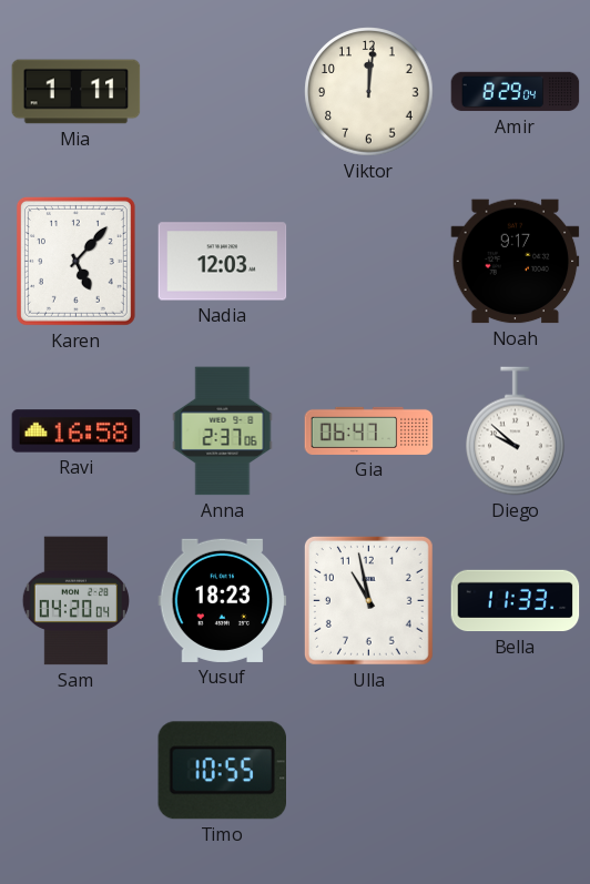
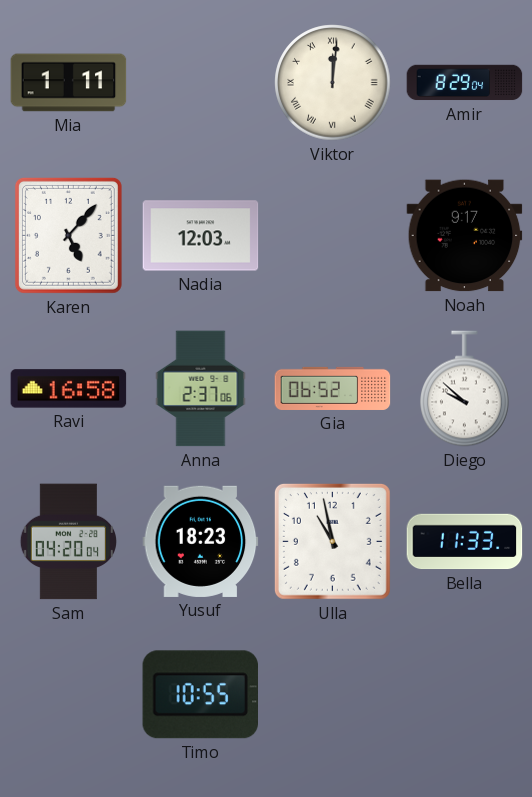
Viktor numerals: Arabic -> Roman (333, 83)
Gia: 06:47 -> 06:52 (333, 388)
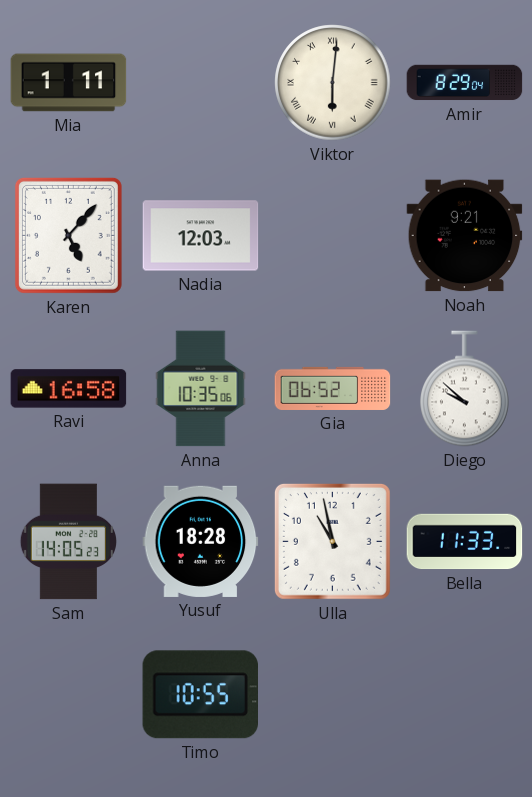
Viktor: 12:01 -> 6:01 (333, 83)
Noah: 9:17 -> 9:21 (465, 236)
Anna: 2:37 -> 10:35 (201, 389)
Sam: 04:20 -> 14:05 (68, 542)
Yusuf: 18:23 -> 18:28 (201, 541)
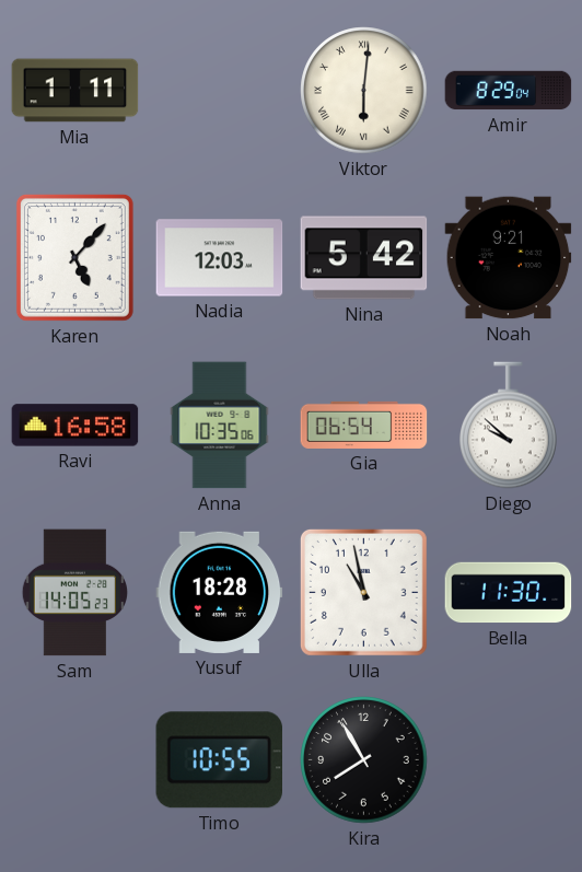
Nina: none -> 5:42 (364, 258)
Gia: 06:52 -> 06:54 (364, 425)
Bella: 11:33 -> 11:30 (509, 593)
Kira: none -> 7:55 (364, 760)
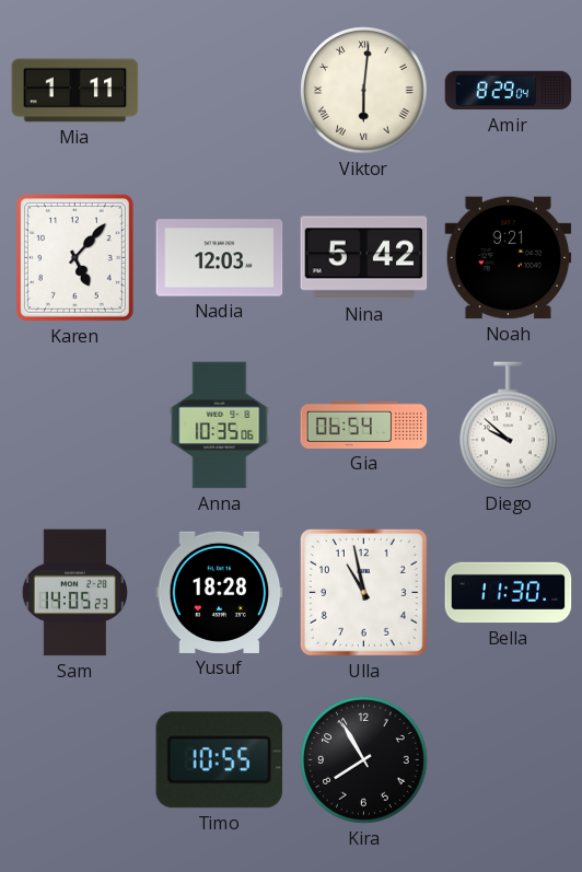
Ravi: 16:58 -> none (75, 426)
